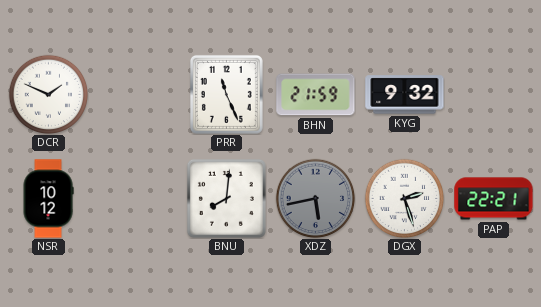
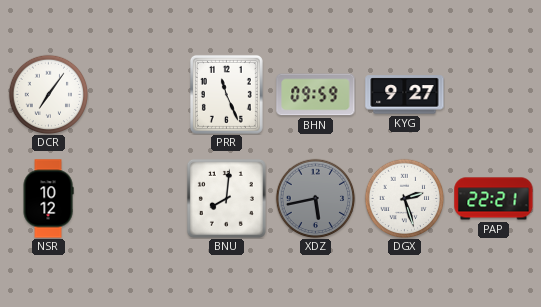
DCR: 1:49 -> 7:06 (48, 94)
BHN: 21:59 -> 09:59 (316, 95)
KYG: 9:32 -> 9:27 (405, 95)
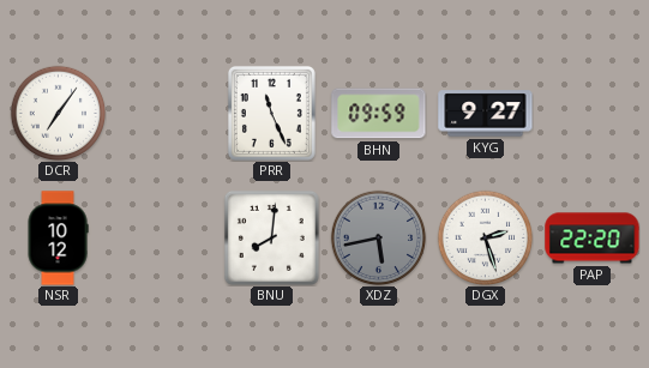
PAP: 22:21 -> 22:20 (593, 239)
